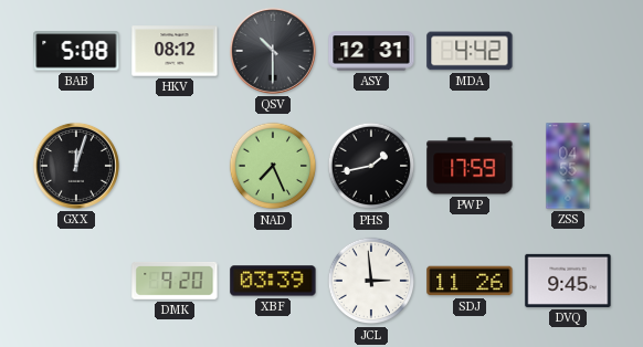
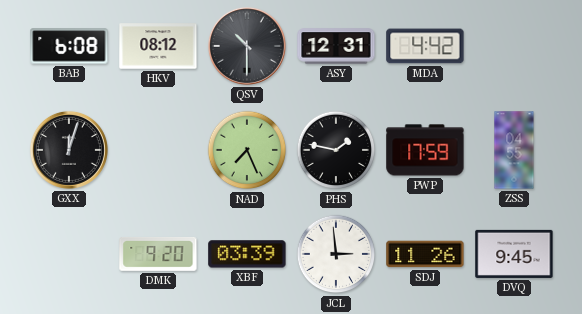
BAB: 5:08 -> 6:08 (69, 46)
PHS: 1:43 -> 1:47 (336, 150)
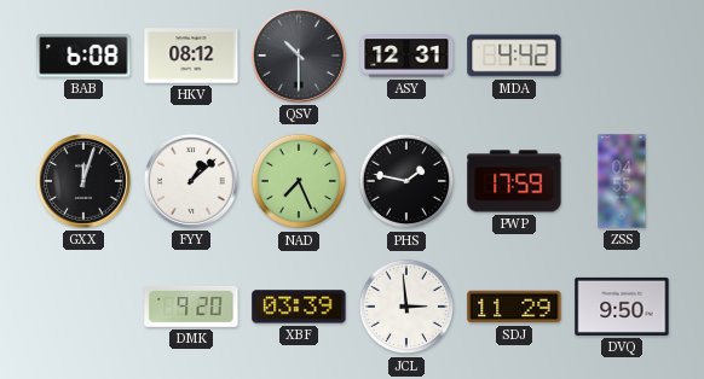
FYY: none -> 1:08 (191, 181)
SDJ: 11:26 -> 11:29 (514, 307)
DVQ: 9:45 -> 9:50 (622, 307)
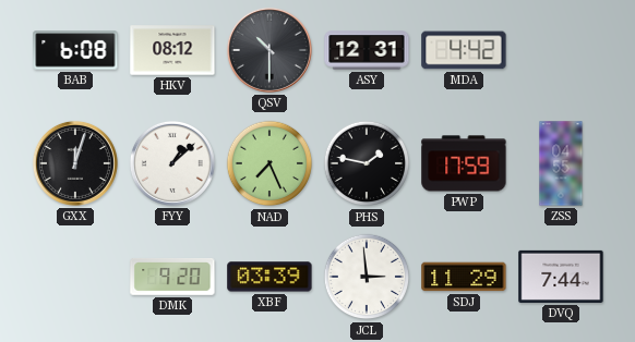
DVQ: 9:50 -> 7:44 (561, 277)
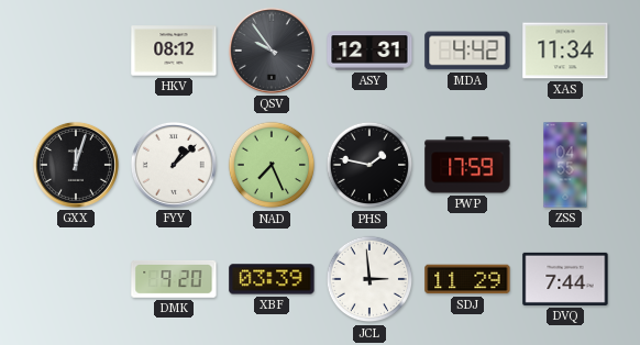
BAB: 6:08 -> none (75, 50)
QSV: 10:30 -> 9:54 (272, 51)
XAS: none -> 11:34 (565, 51)
